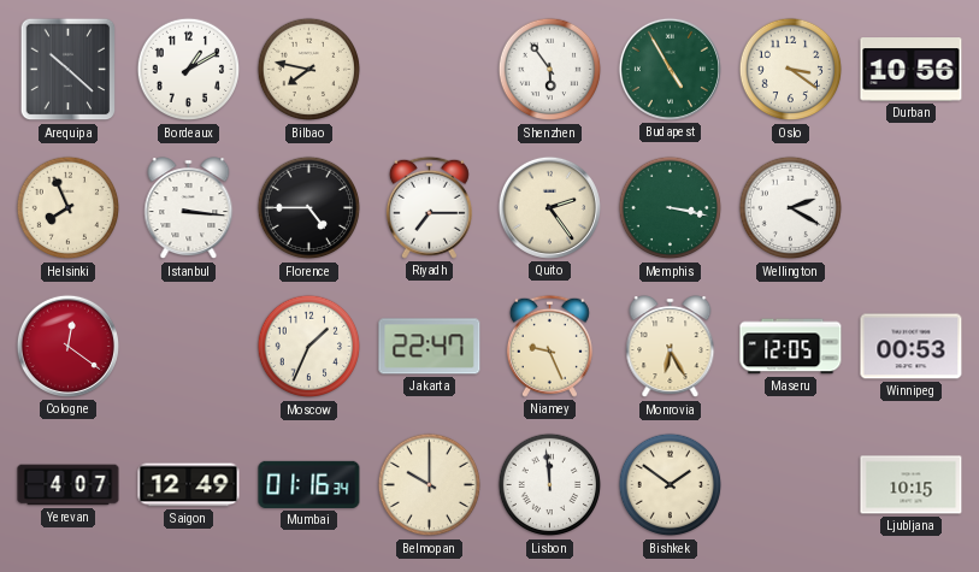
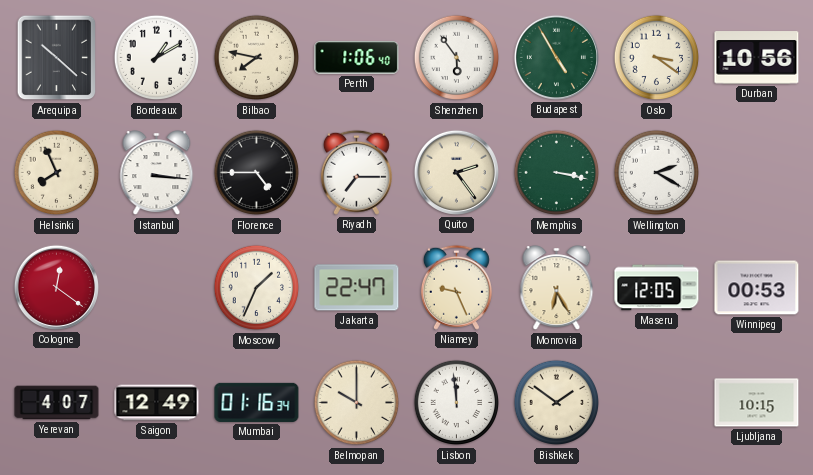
Perth: none -> 1:06 (357, 58)
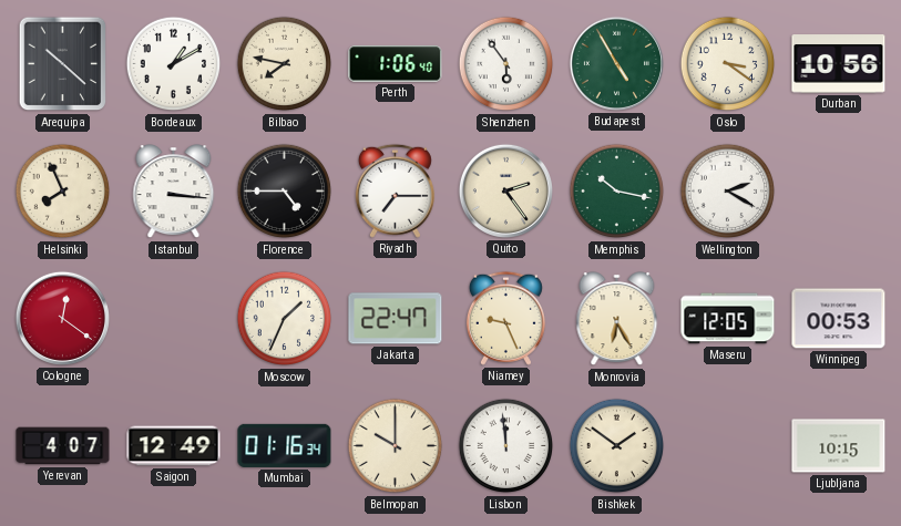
Memphis: 3:17 -> 10:17 (617, 192)
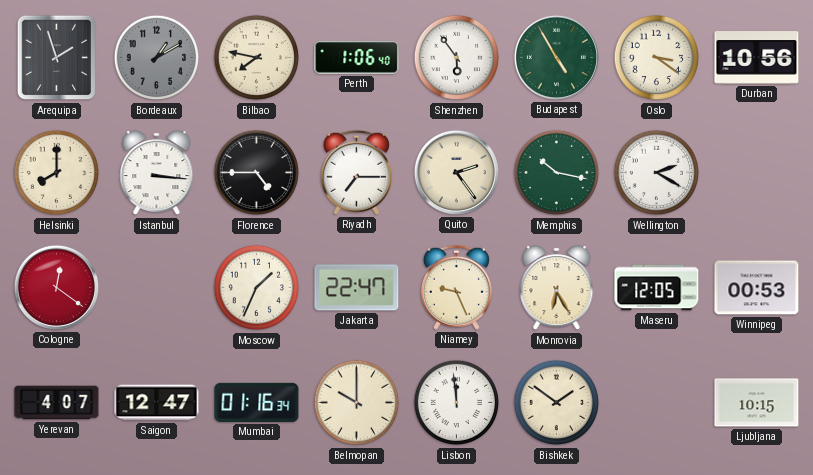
Arequipa: 10:22 -> 1:57 (57, 58)
Bordeaux dial: white -> grey (157, 58)
Helsinki: 7:56 -> 8:00 (57, 173)
Saigon: 12:49 -> 12:47 (157, 403)
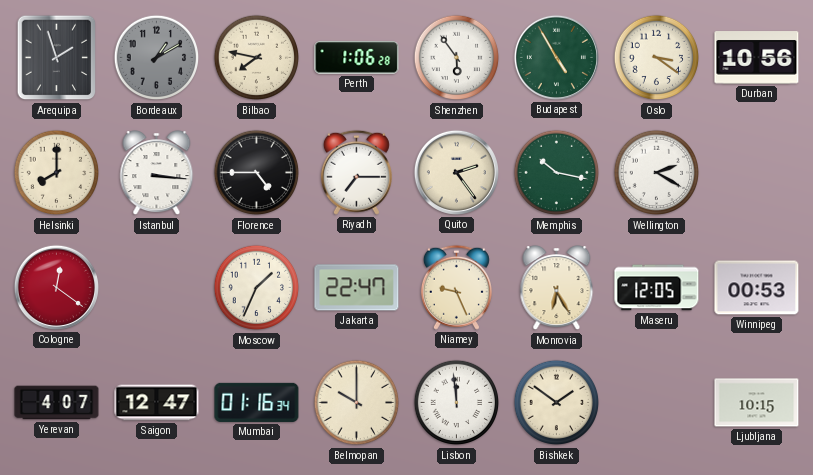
Perth: 1:06:40 -> 1:06:28 (357, 58)
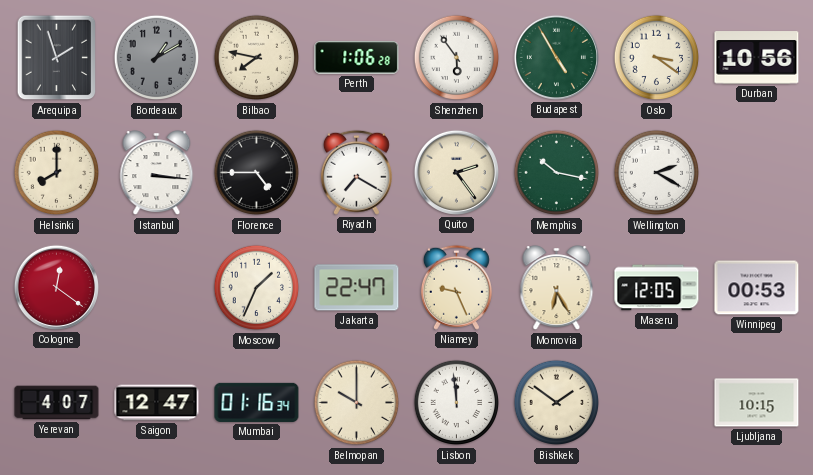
Riyadh: 7:15 -> 7:20 (356, 172)
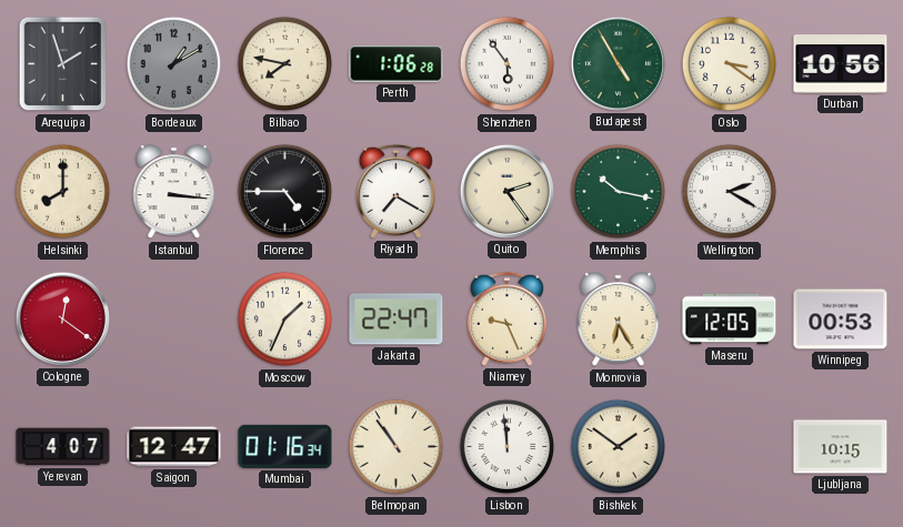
Belmopan: 10:00 -> 10:54 (397, 447)
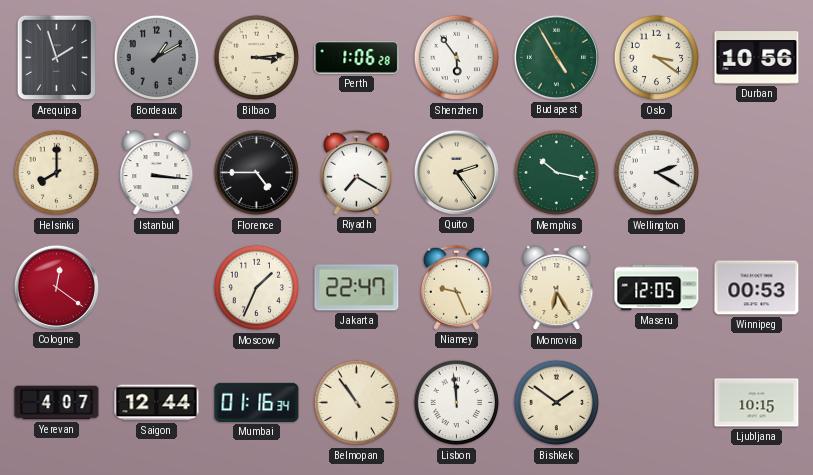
Bilbao: 7:47 -> 3:14 (257, 58)
Saigon: 12:47 -> 12:44 (157, 403)
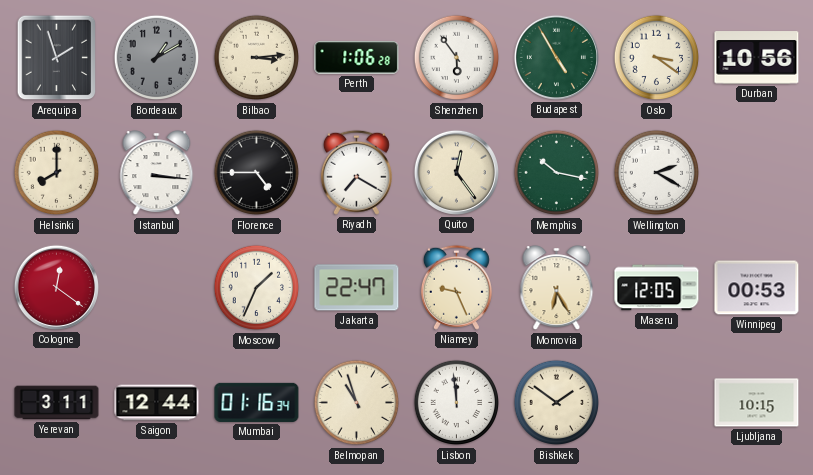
Quito: 2:24 -> 12:24 (456, 172)
Yerevan: 4:07 -> 3:11 (57, 403)
Belmopan: 10:54 -> 10:57 (357, 403)
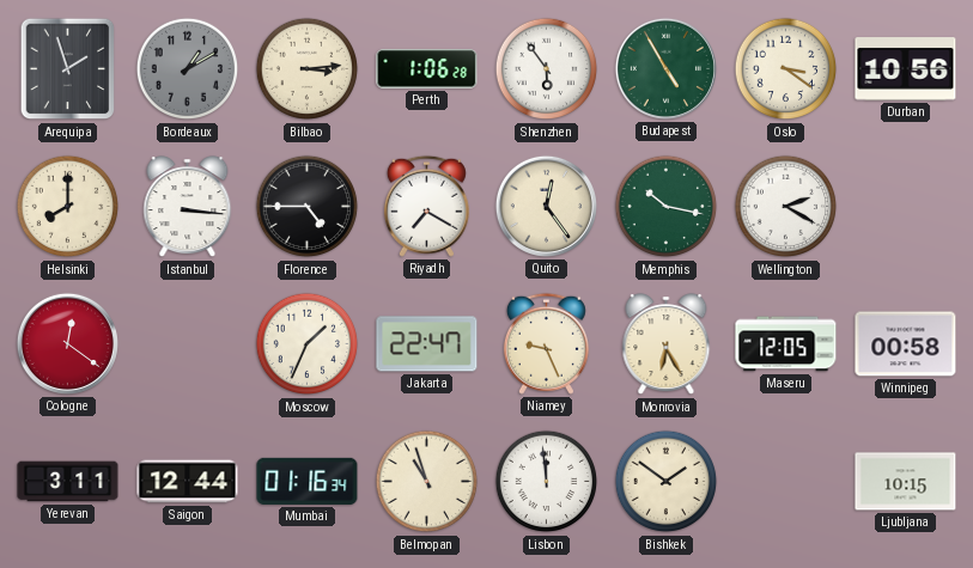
Winnipeg: 00:53 -> 00:58 (906, 344)
